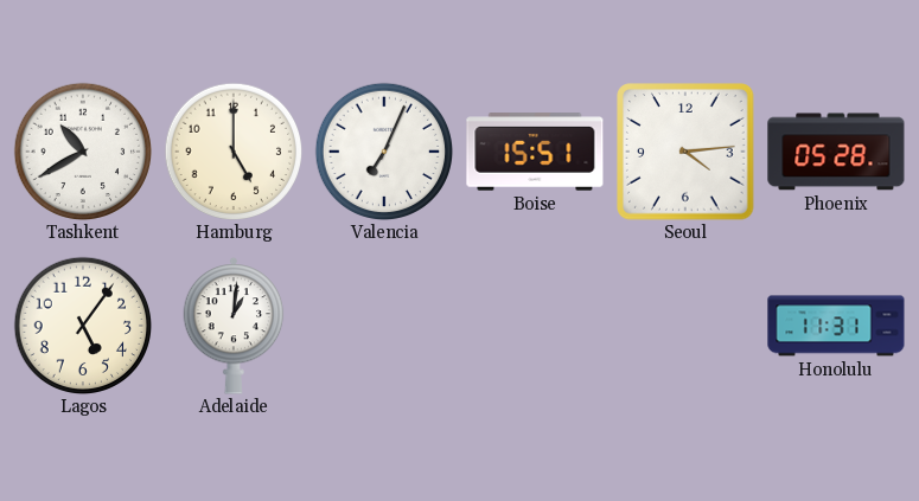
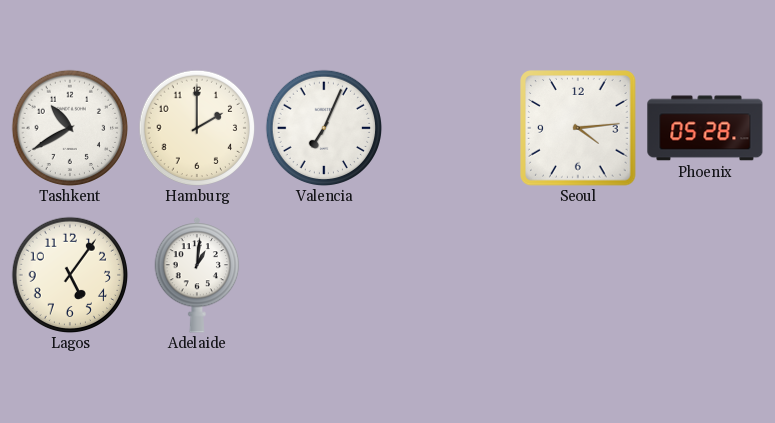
Hamburg: 5:00 -> 2:00 (197, 128)
Boise: 15:51 -> none (535, 152)
Honolulu: 11:31 -> none (836, 326)
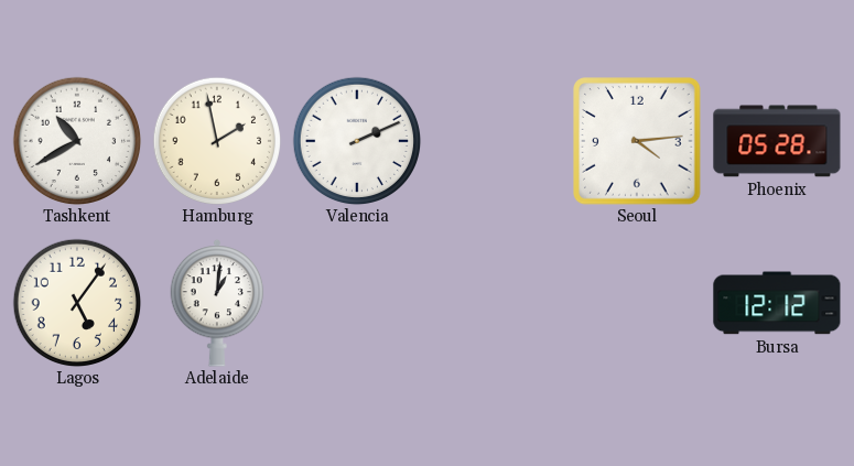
Hamburg: 2:00 -> 1:58 (217, 141)
Valencia: 7:04 -> 2:11 (357, 141)
Bursa: none -> 12:12 (777, 303)
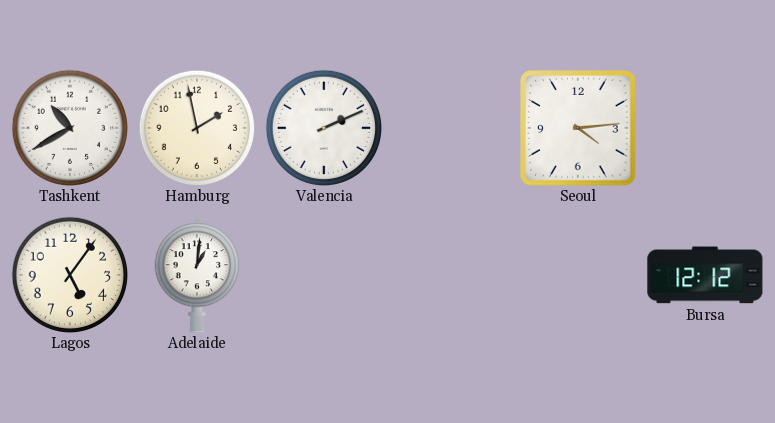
Phoenix: 05:28 -> none (777, 141)
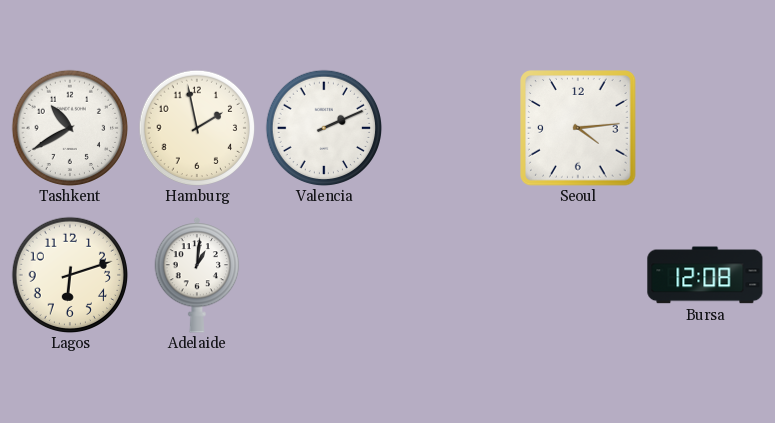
Lagos: 5:06 -> 6:12 (70, 275)
Bursa: 12:12 -> 12:08 (705, 275)
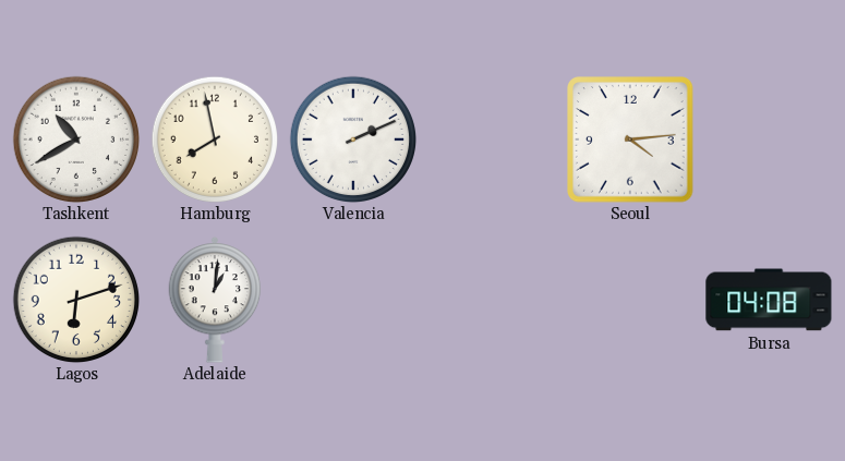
Hamburg: 1:58 -> 7:58 (215, 139)
Bursa: 12:08 -> 04:08 (769, 300)
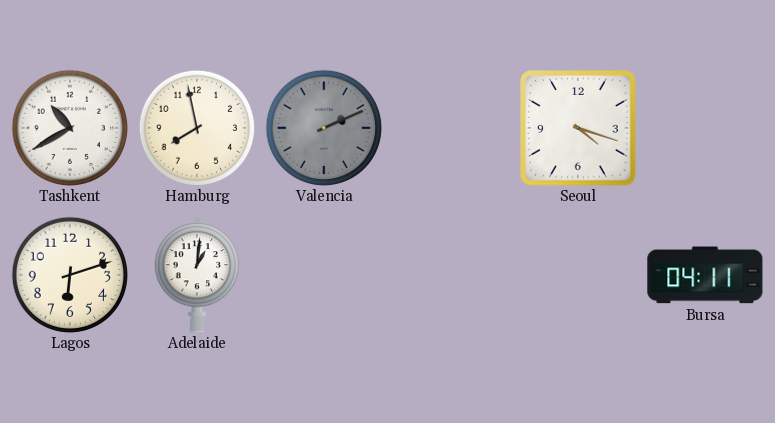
Valencia dial: white -> grey (324, 128)
Seoul: 4:14 -> 4:18 (578, 128)
Bursa: 04:08 -> 04:11 (705, 275)
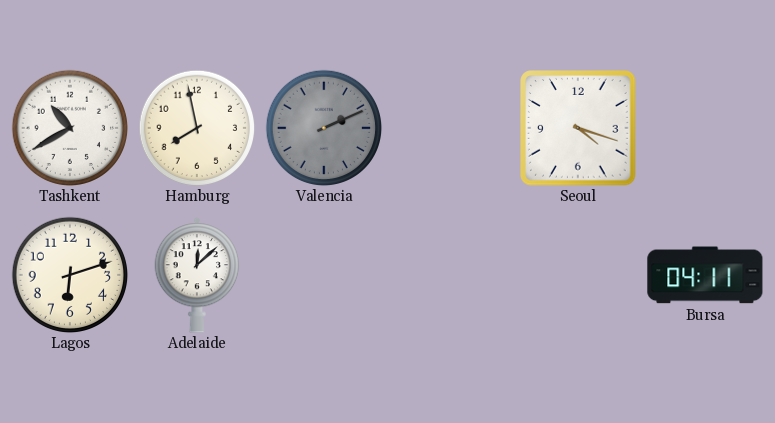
Adelaide: 1:01 -> 12:08 (197, 275)
